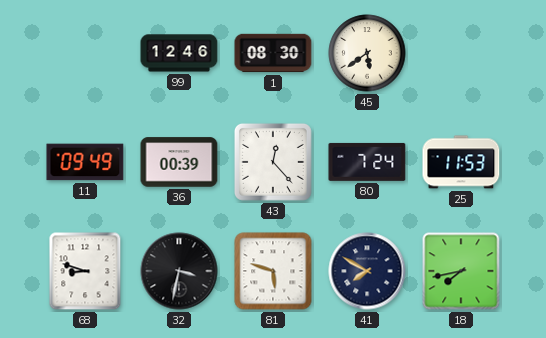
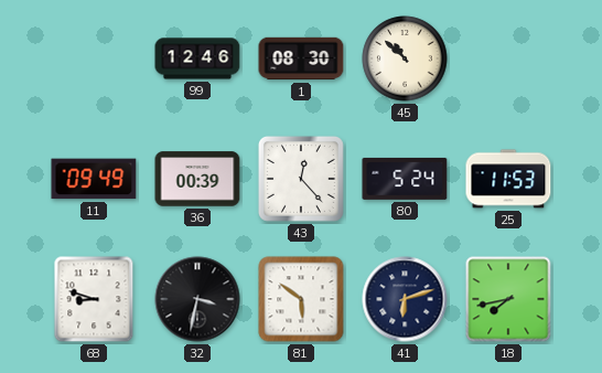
45: 5:39 -> 10:52 (405, 58)
80: 7:24 -> 5:24 (405, 179)
81: 5:48 -> 5:51 (301, 299)
41: 7:50 -> 6:12 (405, 299)
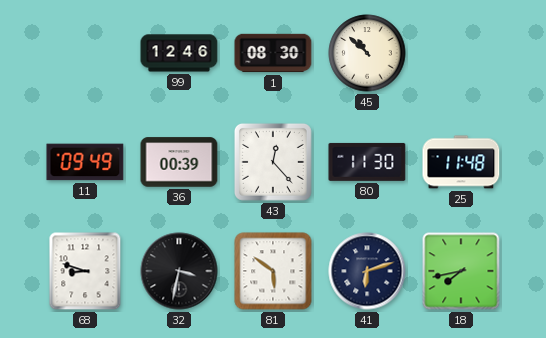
80: 5:24 -> 11:30 (367, 162)
25: 11:53 -> 11:48 (461, 162)
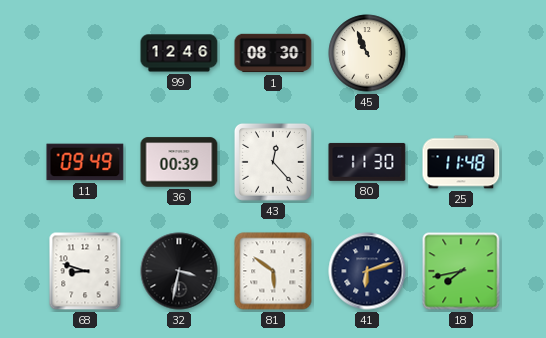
45: 10:52 -> 10:56 (367, 53)
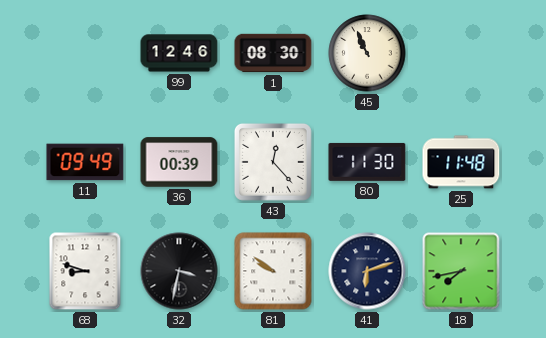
81: 5:51 -> 9:51 (273, 271)
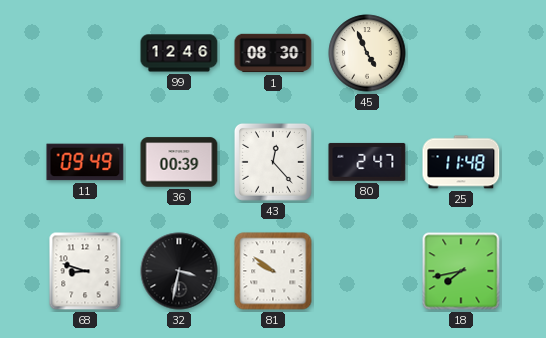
45: 10:56 -> 4:56 (367, 53)
80: 11:30 -> 2:47 (367, 162)
41: 6:12 -> none (367, 271)
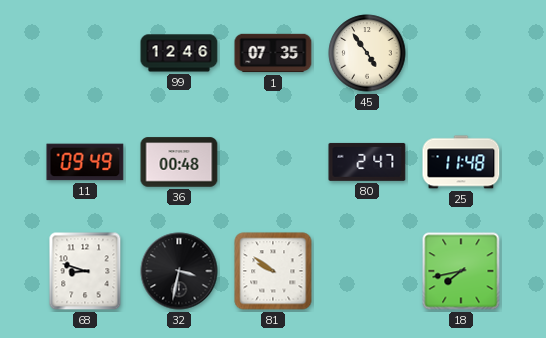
1: 08:30 -> 07:35 (273, 53)
45: 4:56 -> 4:54 (367, 53)
36: 00:39 -> 00:48 (179, 162)
43: 12:23 -> none (273, 162)
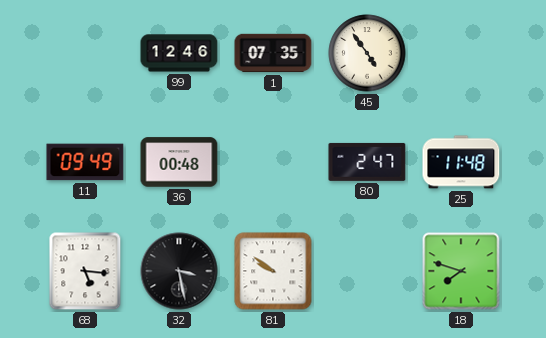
68: 8:48 -> 5:16 (85, 271)
32: 3:32 -> 3:28 (179, 271)
18: 7:43 -> 7:48 (461, 271)
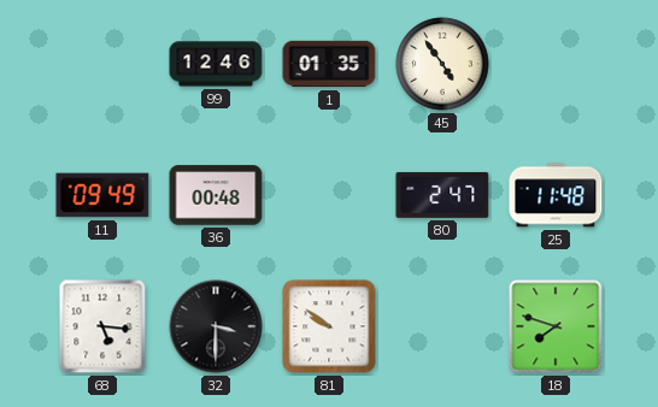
1: 07:35 -> 01:35 (329, 64)
32: 3:28 -> 3:30 (216, 326)
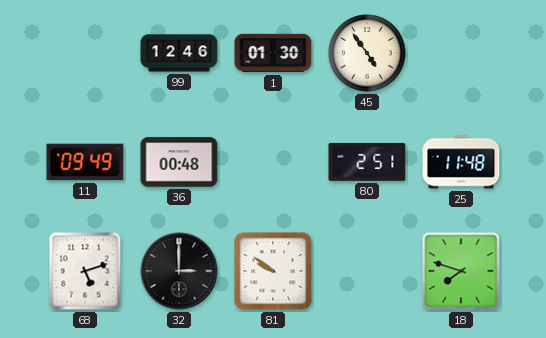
1: 01:35 -> 01:30 (273, 53)
80: 2:47 -> 2:51 (367, 162)
68: 5:16 -> 5:12 (85, 271)
32: 3:30 -> 3:00 (179, 271)
